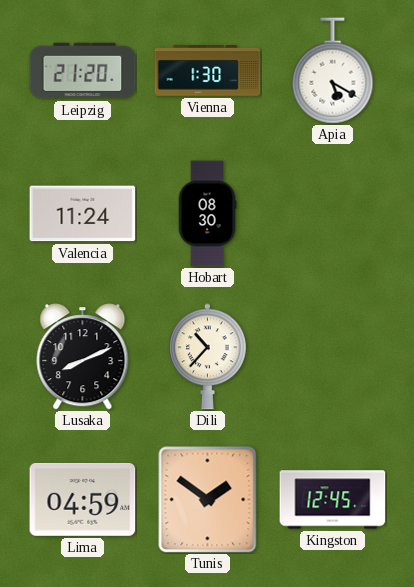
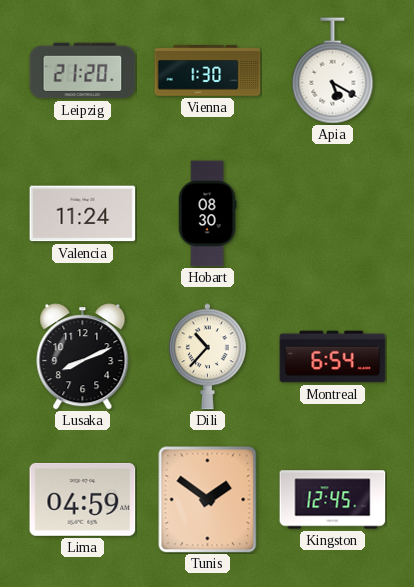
Montreal: none -> 6:54 (333, 357)
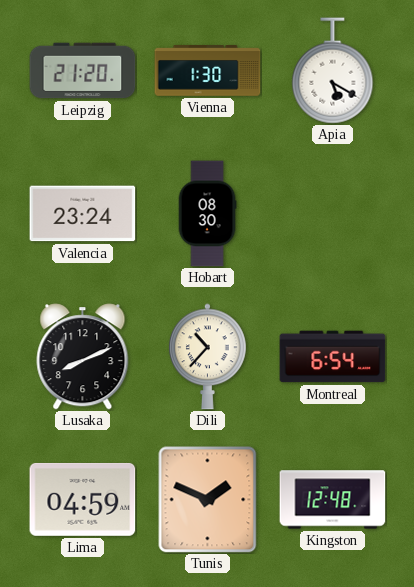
Valencia: 11:24 -> 23:24 (83, 214)
Tunis: 1:51 -> 1:49 (208, 500)
Kingston: 12:45 -> 12:48 (333, 500)
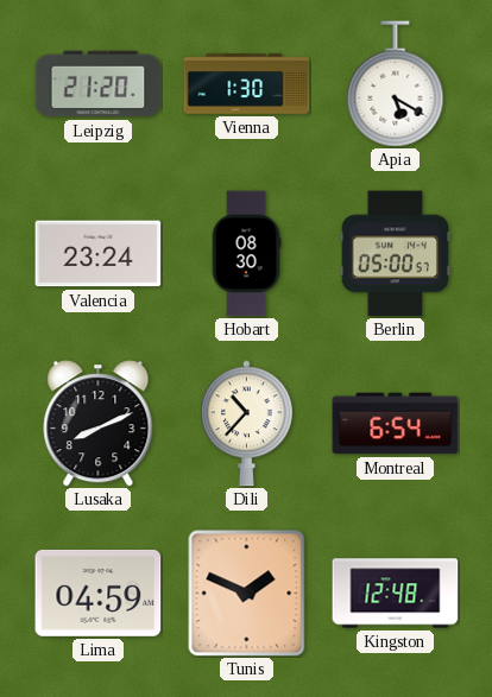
Berlin: none -> 05:00 (395, 254)
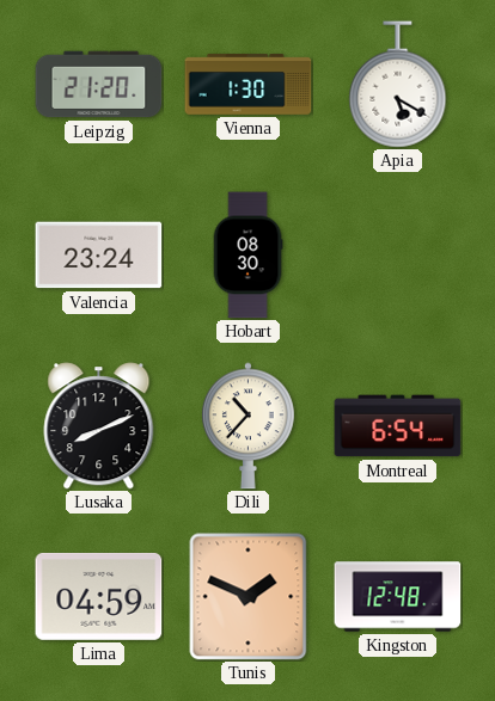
Berlin: 05:00 -> none (395, 254)
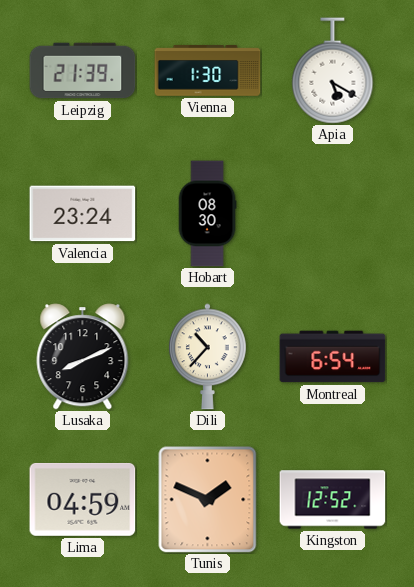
Leipzig: 21:20 -> 21:39 (83, 71)
Kingston: 12:48 -> 12:52 (333, 500)
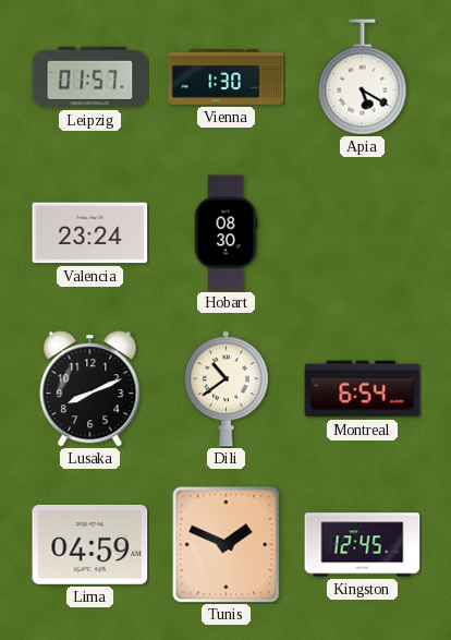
Leipzig: 21:39 -> 01:57 (90, 77)
Dili: 10:37 -> 10:39 (225, 389)
Kingston: 12:52 -> 12:45 (363, 545)
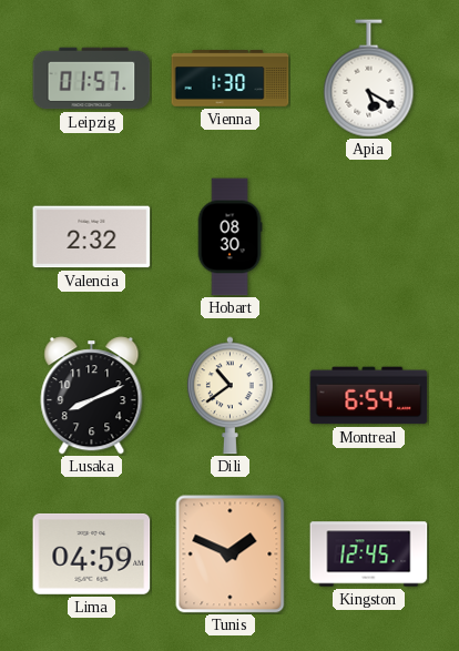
Valencia: 23:24 -> 2:32 (92, 237)
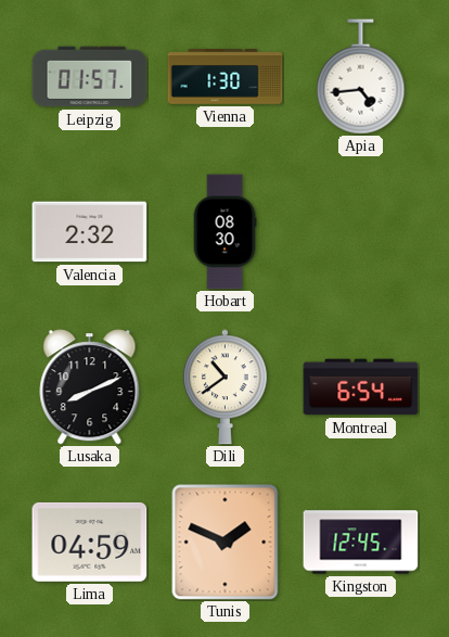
Apia: 5:20 -> 4:44 (361, 77)
